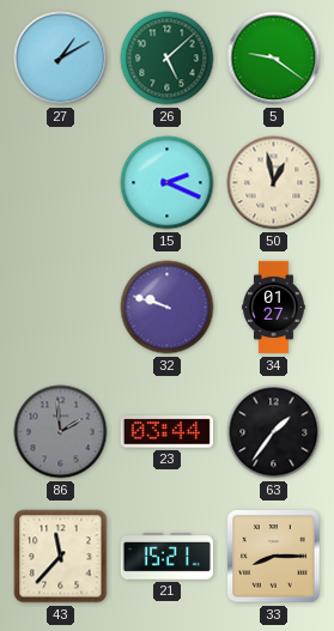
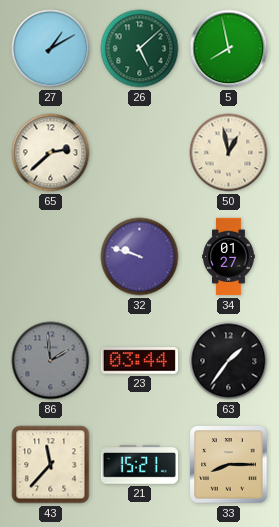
5: 9:21 -> 7:58 (229, 49)
65: none -> 2:38 (51, 153)
15: 2:19 -> none (168, 183)
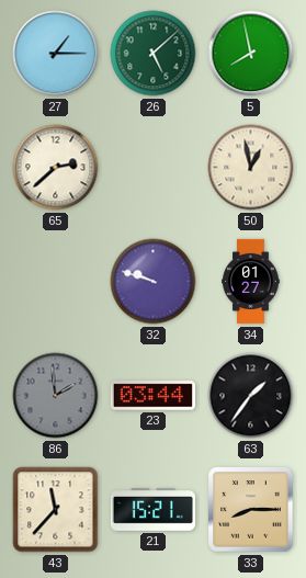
27: 1:10 -> 1:15 (56, 54)
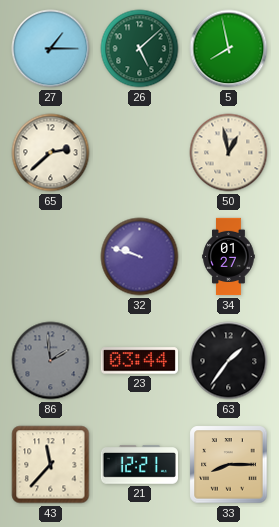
21: 15:21 -> 12:21 (139, 465)
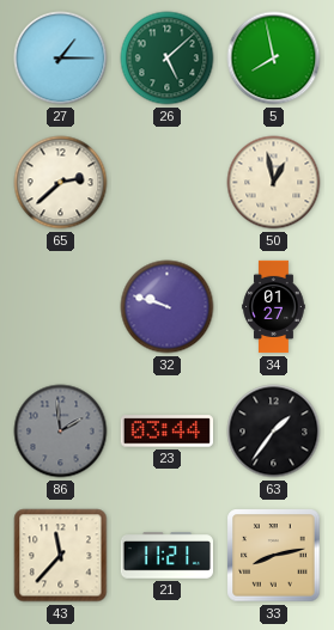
21: 12:21 -> 11:21 (166, 556)
33: 8:15 -> 8:13 (274, 556)
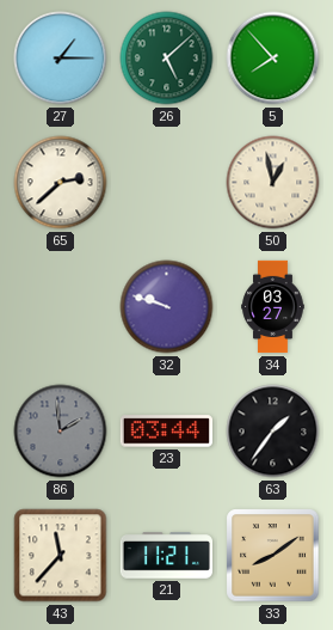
5: 7:58 -> 7:53 (273, 59)
34: 01:27 -> 03:27 (273, 307)
33: 8:13 -> 8:09 (273, 556)
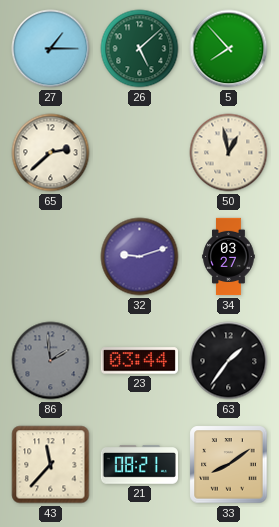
32: 9:48 -> 9:12 (140, 257)
21: 11:21 -> 08:21 (139, 465)
